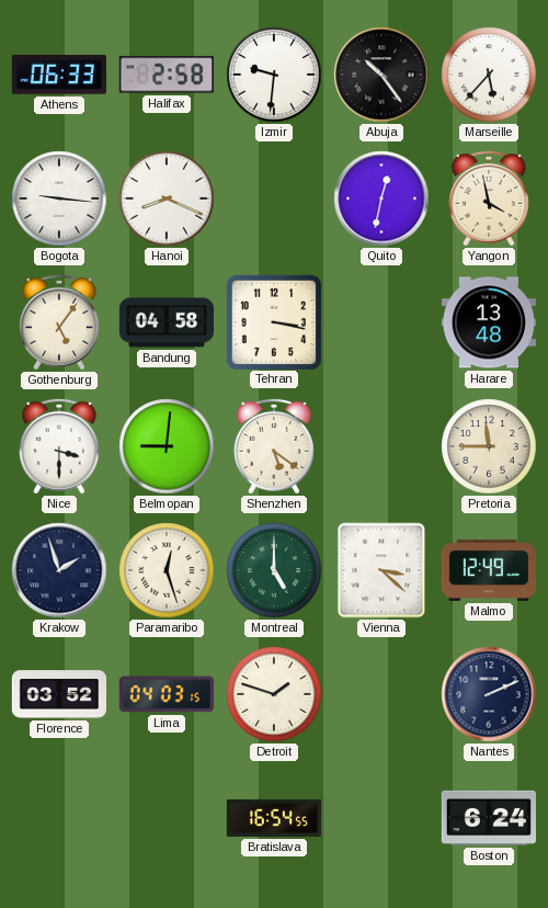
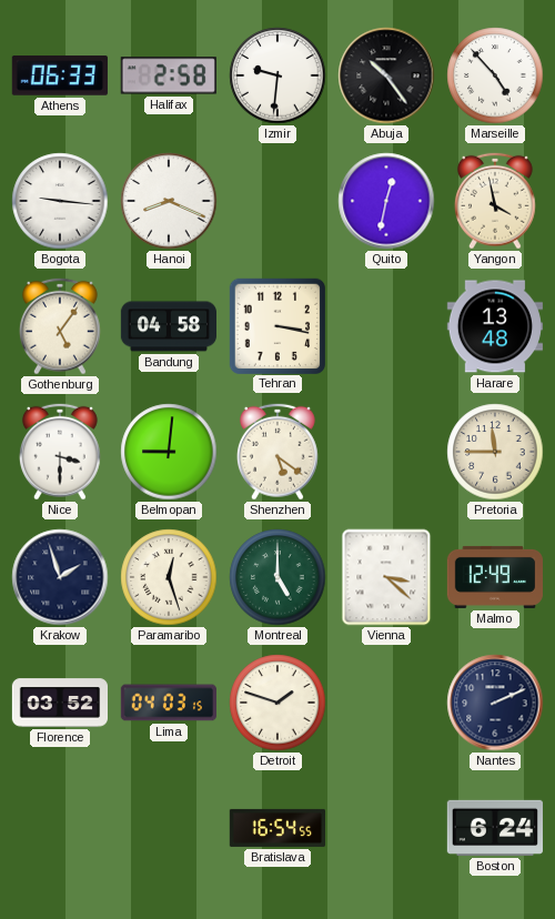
Marseille: 5:37 -> 4:53 (495, 75)
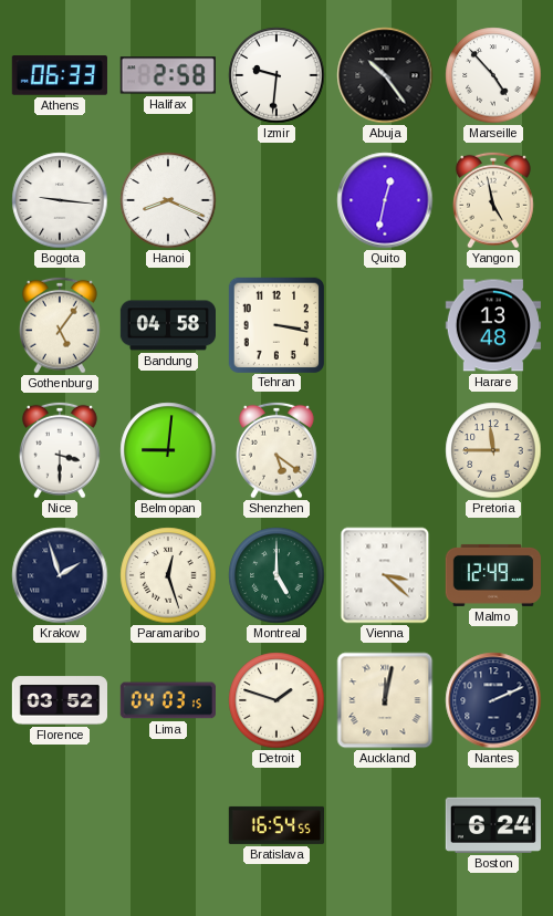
Yangon: 3:58 -> 4:58 (493, 200)
Auckland: none -> 12:02 (385, 700)
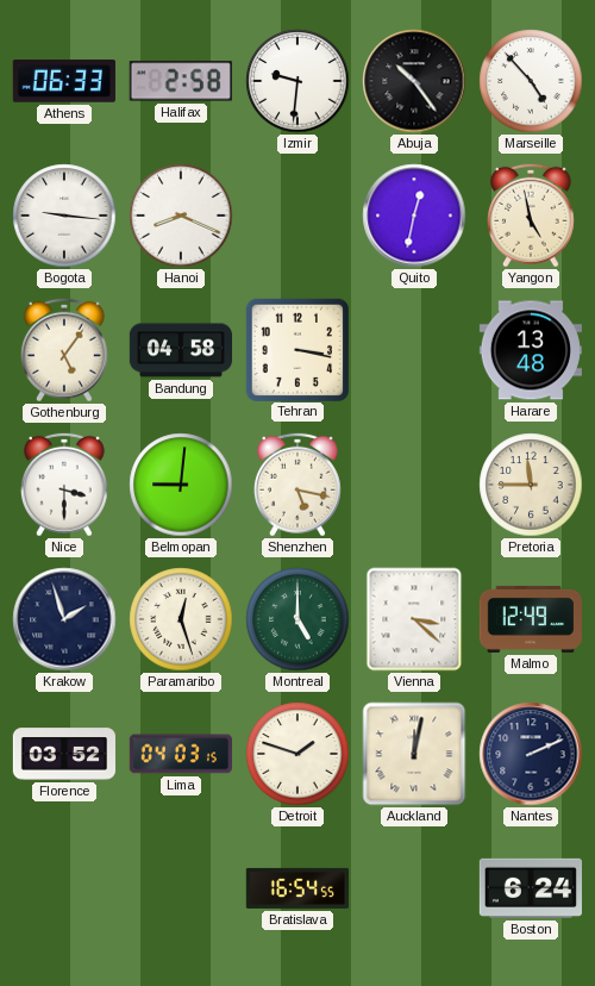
Shenzhen: 5:21 -> 5:17 (297, 485)
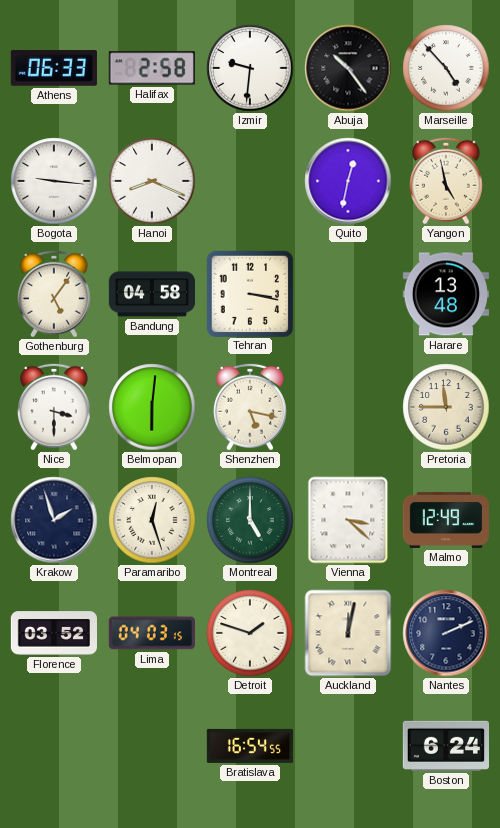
Belmopan: 9:01 -> 6:01 (152, 407)
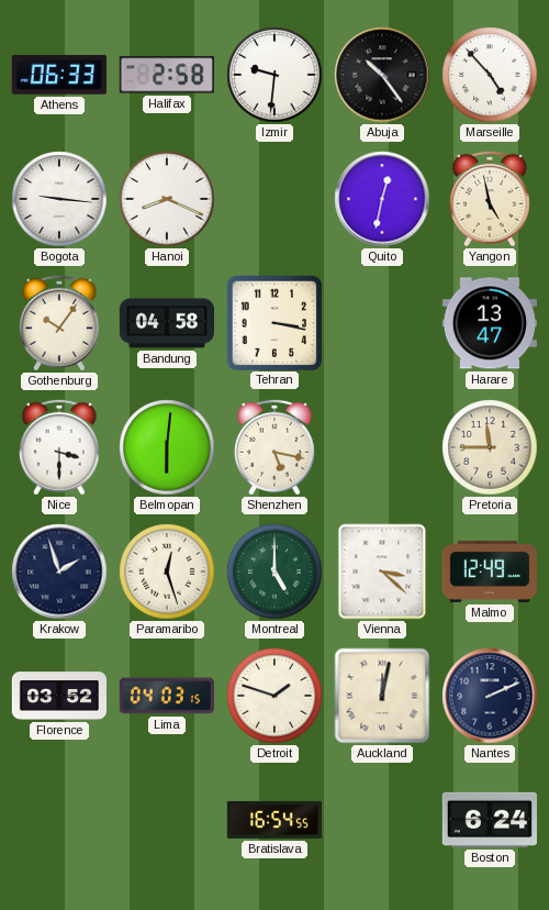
Gothenburg: 5:06 -> 10:06 (59, 323)
Harare: 13:48 -> 13:47 (489, 323)
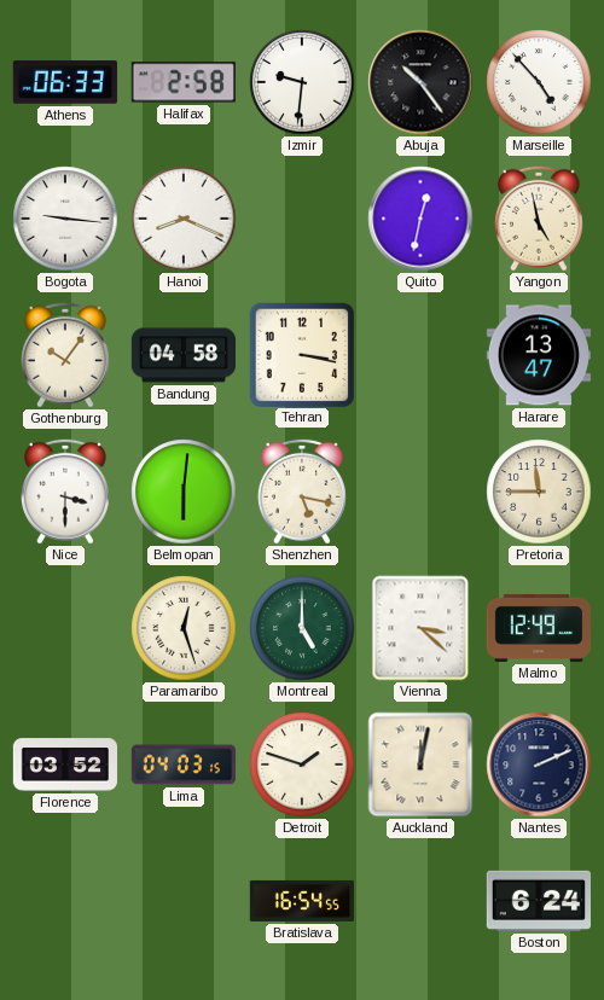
Krakow: 1:57 -> none (59, 571)
